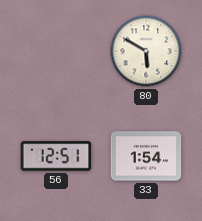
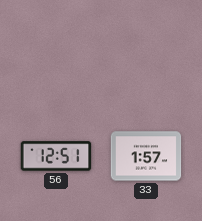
80: 5:50 -> none (146, 51)
33: 1:54 -> 1:57 (146, 156)
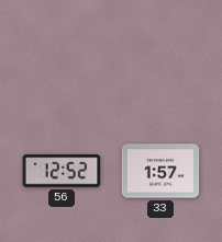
56: 12:51 -> 12:52 (62, 171)
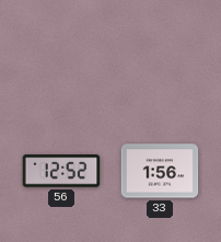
33: 1:57 -> 1:56 (160, 171)
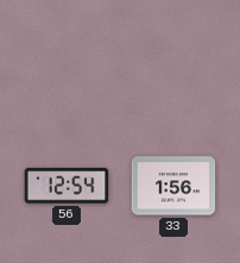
56: 12:52 -> 12:54 (67, 186)
